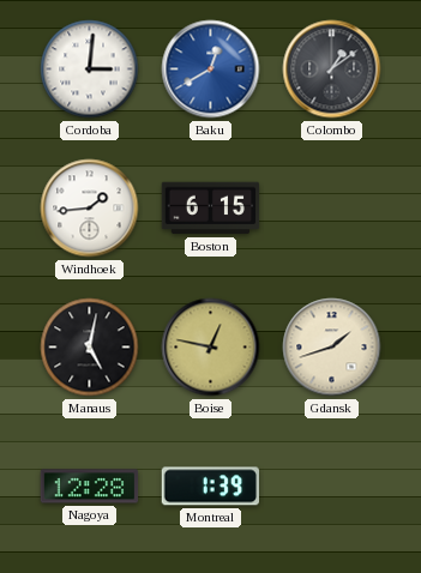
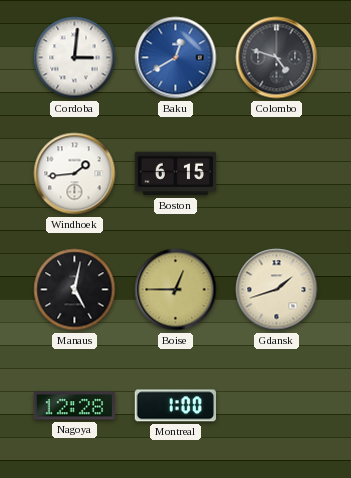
Colombo: 1:09 -> 4:48 (277, 58)
Boise: 12:47 -> 12:45 (176, 290)
Montreal: 1:39 -> 1:00 (175, 406)
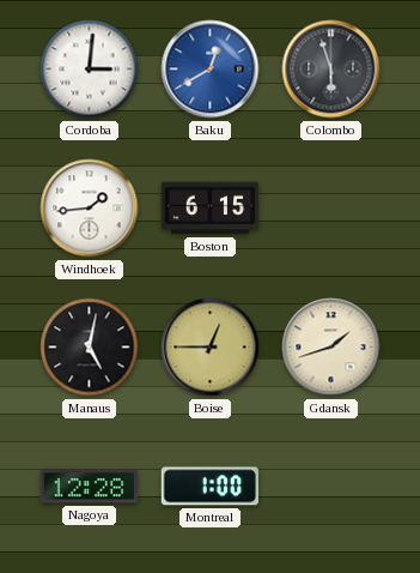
Colombo: 4:48 -> 5:57 (331, 70)
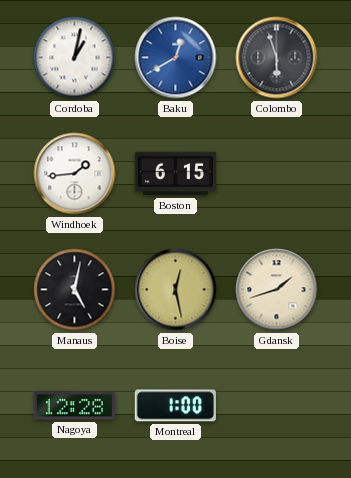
Cordoba: 3:01 -> 1:02 (75, 58)
Boise: 12:45 -> 12:28 (176, 290)
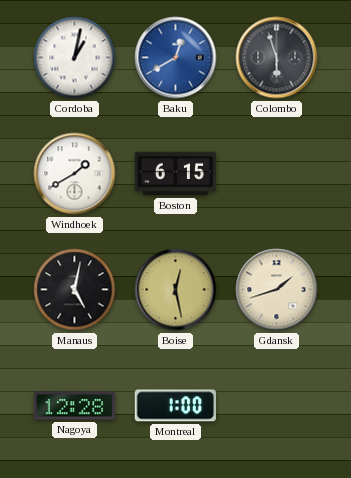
Windhoek: 1:44 -> 1:40 (75, 174)
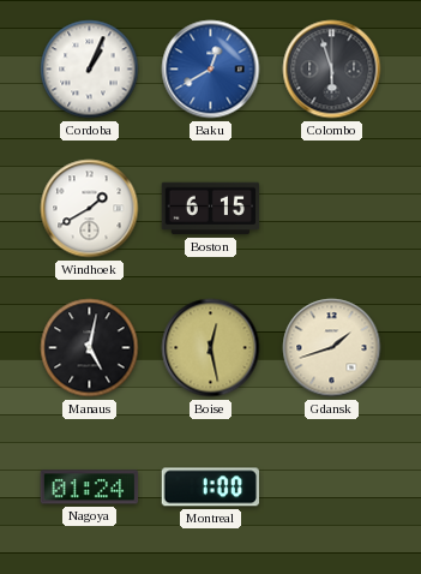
Cordoba: 1:02 -> 1:04 (90, 70)
Nagoya: 12:28 -> 01:24 (90, 488)
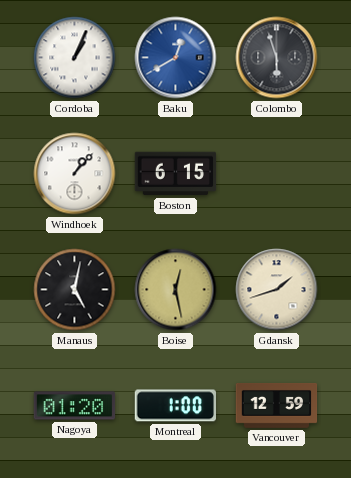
Windhoek: 1:40 -> 1:07 (75, 174)
Nagoya: 01:24 -> 01:20 (75, 406)
Vancouver: none -> 12:59 (277, 406)
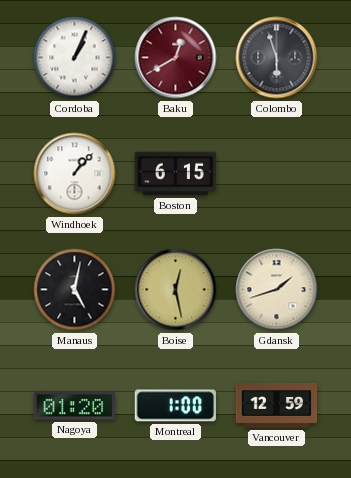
Baku dial: blue -> burgundy (176, 58)
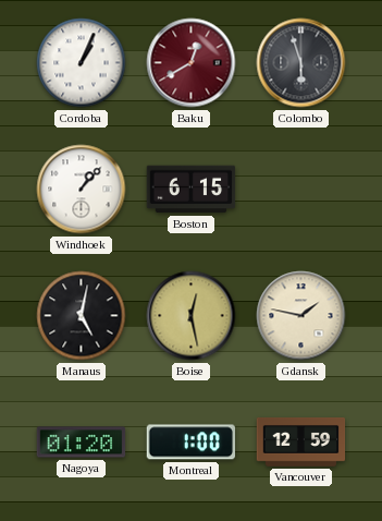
Gdansk: 1:42 -> 1:47 (301, 316)
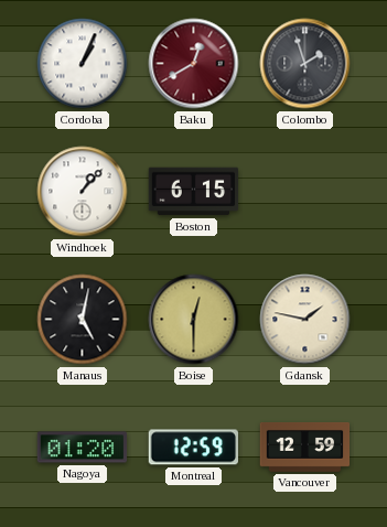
Colombo: 5:57 -> 1:57 (305, 64)
Boise: 12:28 -> 12:30 (194, 320)
Montreal: 1:00 -> 12:59 (193, 448)
